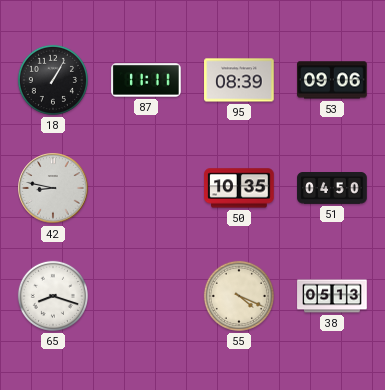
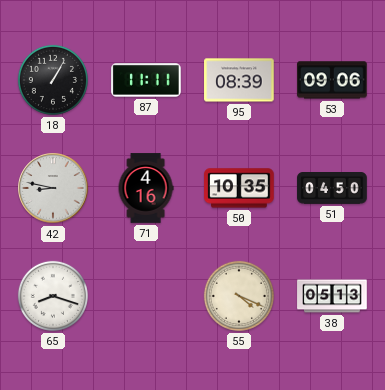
71: none -> 4:16 (146, 188)
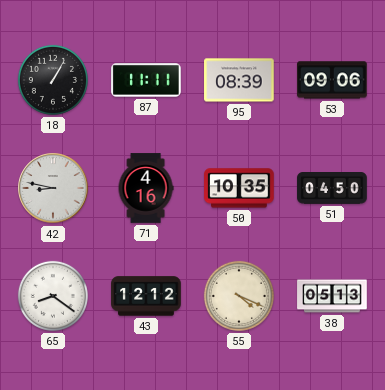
65: 8:18 -> 8:21 (53, 296)
43: none -> 12:12 (146, 296)
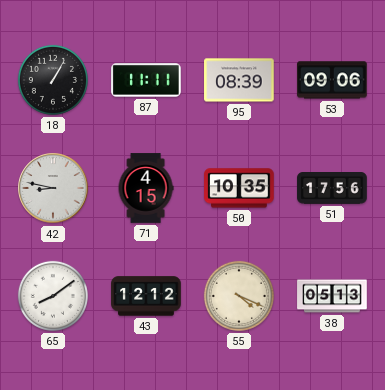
71: 4:16 -> 4:15 (146, 188)
51: 04:50 -> 17:56 (332, 188)
65: 8:21 -> 8:09 (53, 296)
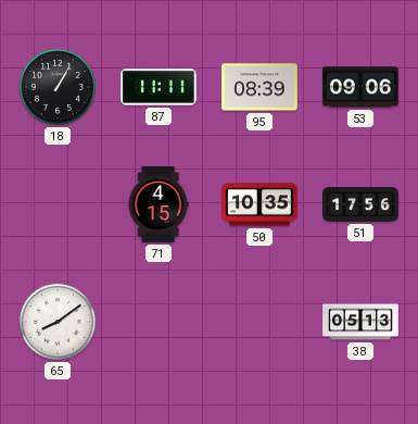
42: 8:47 -> none (53, 188)
43: 12:12 -> none (146, 296)
55: 4:19 -> none (239, 296)
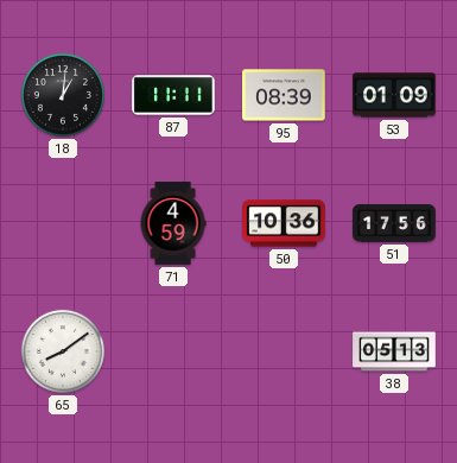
18: 1:05 -> 1:01 (63, 95)
53: 09:06 -> 01:09 (394, 95)
71: 4:15 -> 4:59 (173, 223)
50: 10:35 -> 10:36 (284, 223)
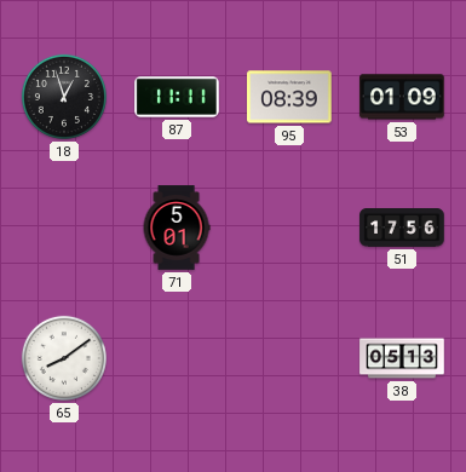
18: 1:01 -> 12:57 (64, 97)
71: 4:59 -> 5:01 (177, 228)
50: 10:36 -> none (284, 223)
